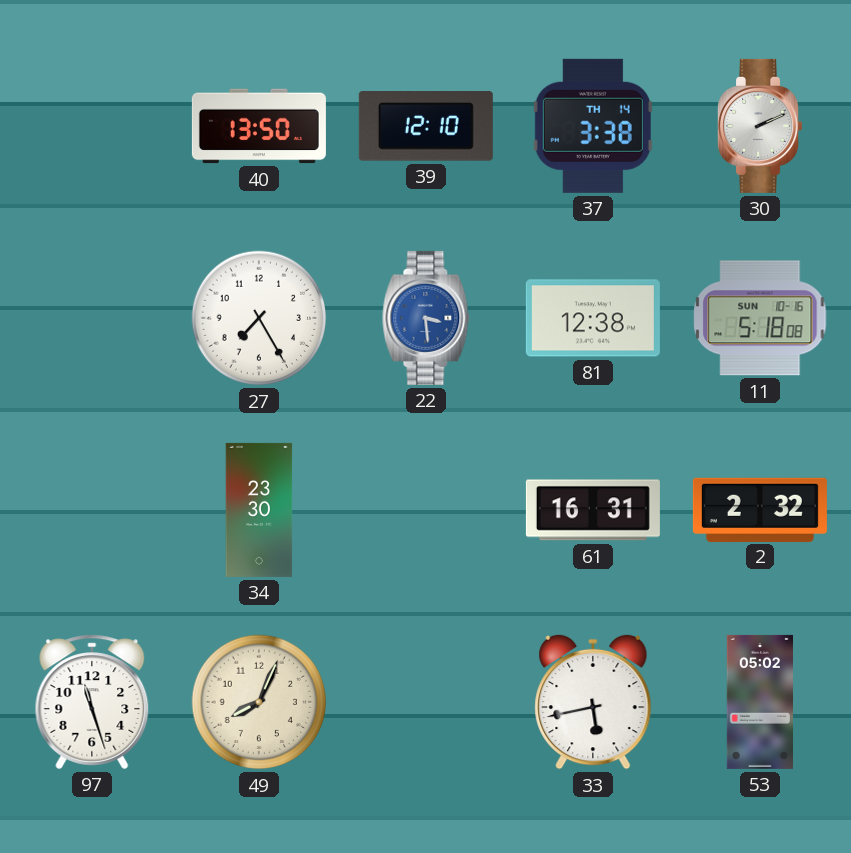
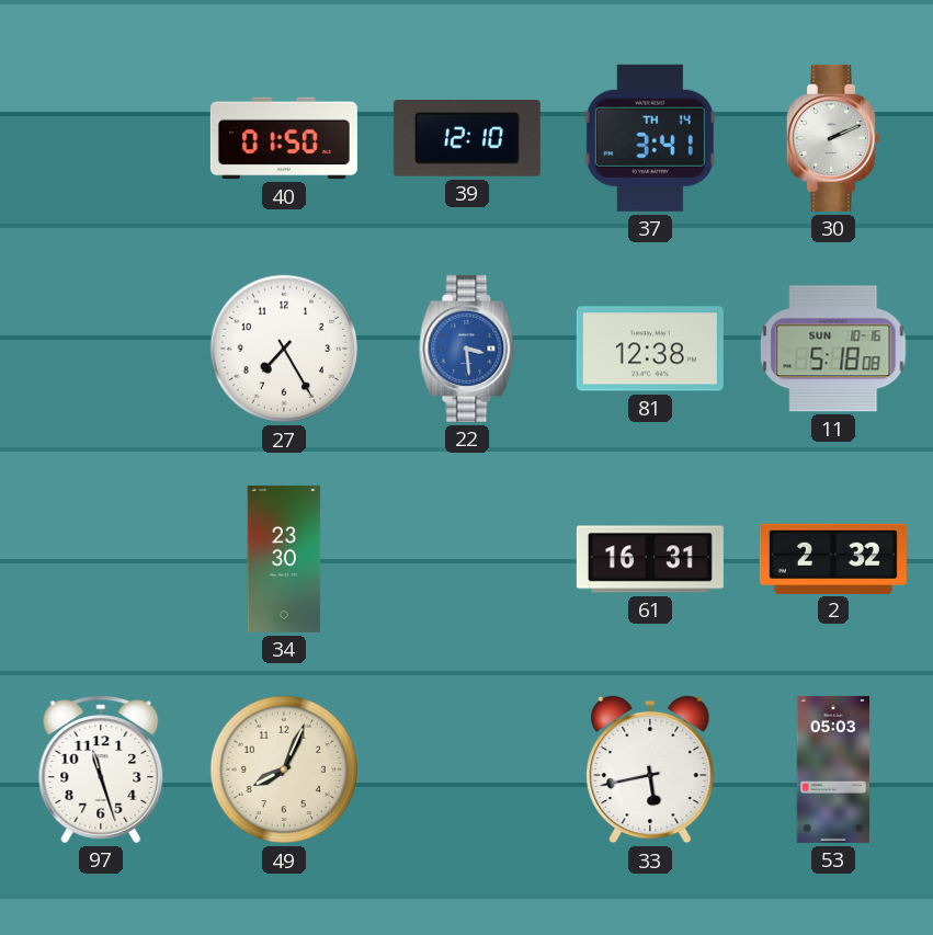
40: 13:50 -> 01:50 (284, 138)
37: 3:38 -> 3:41 (650, 138)
53: 05:02 -> 05:03 (832, 769)
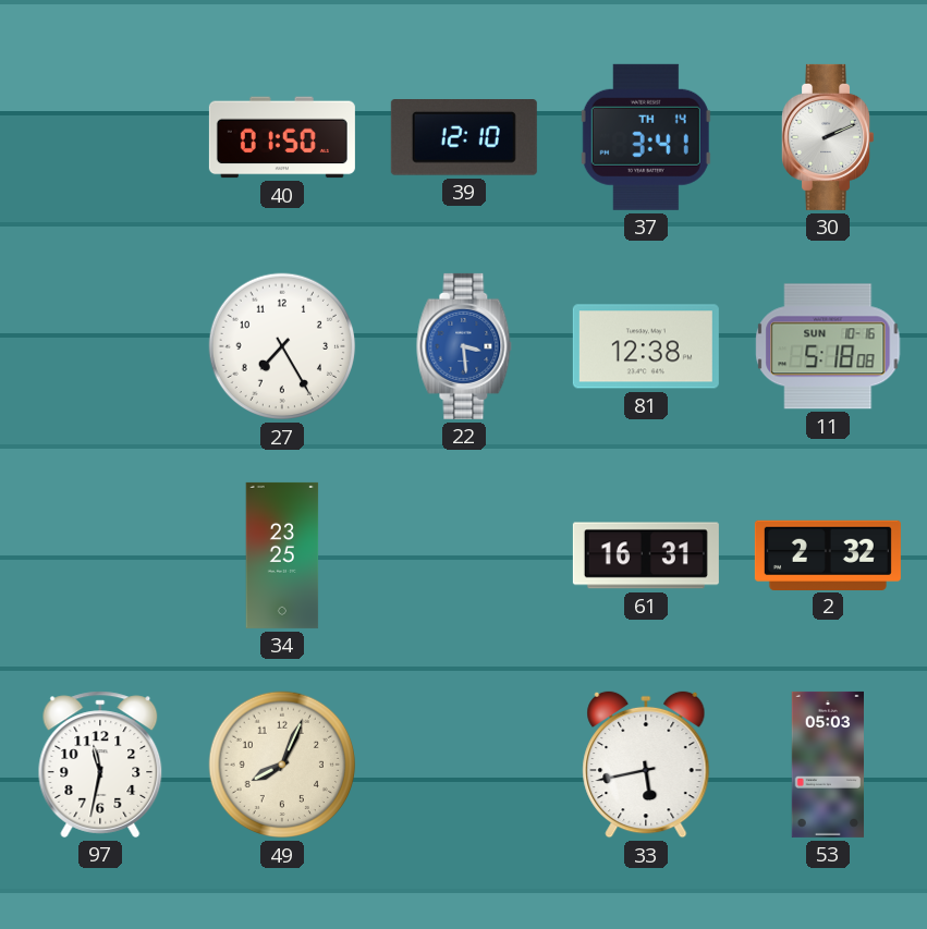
34: 23:30 -> 23:25 (282, 555)
97: 11:27 -> 11:32 (100, 765)
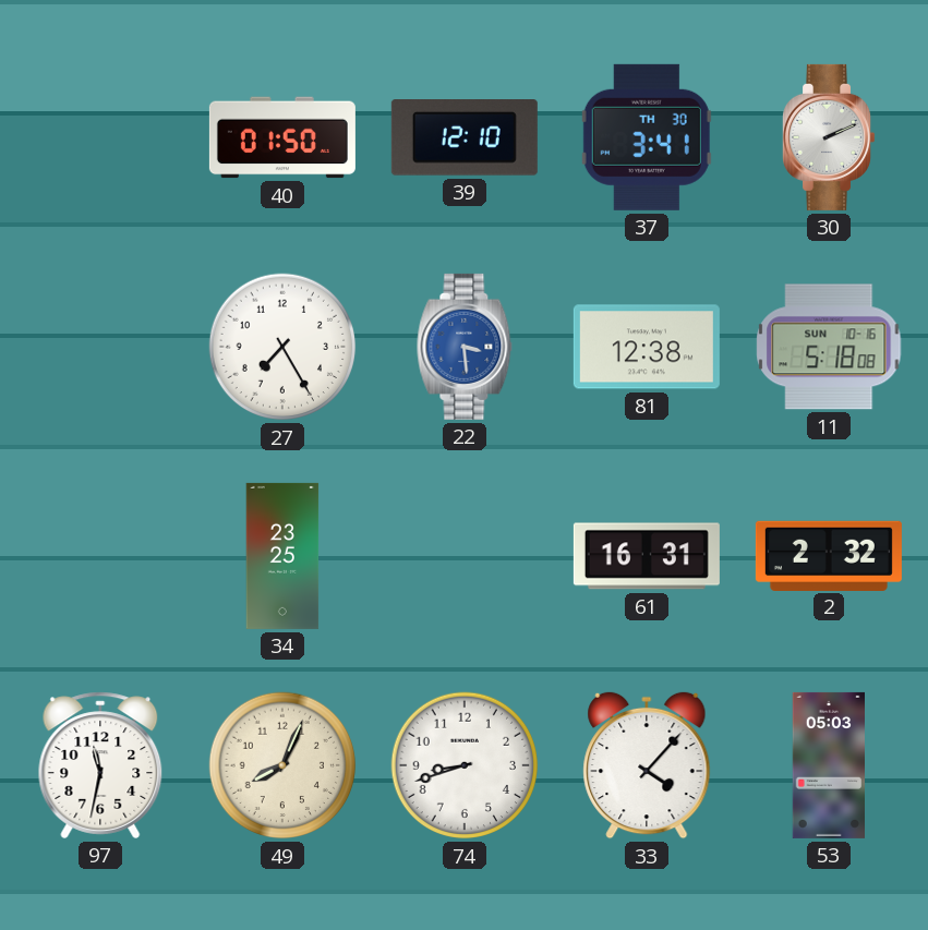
37 date: TH 14 -> TH 30 (647, 137)
74: none -> 8:42 (465, 765)
33: 5:43 -> 4:07 (647, 765)
